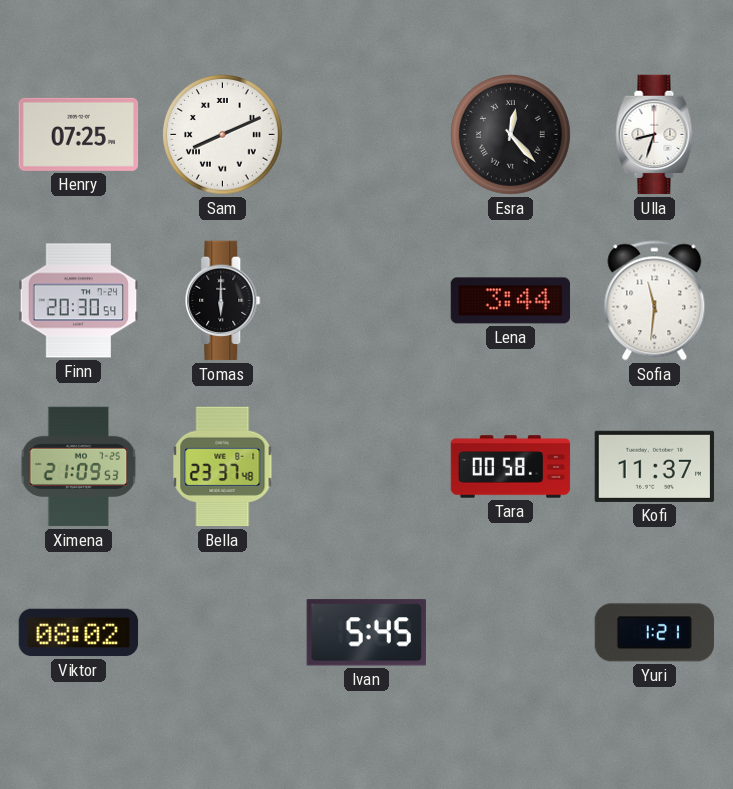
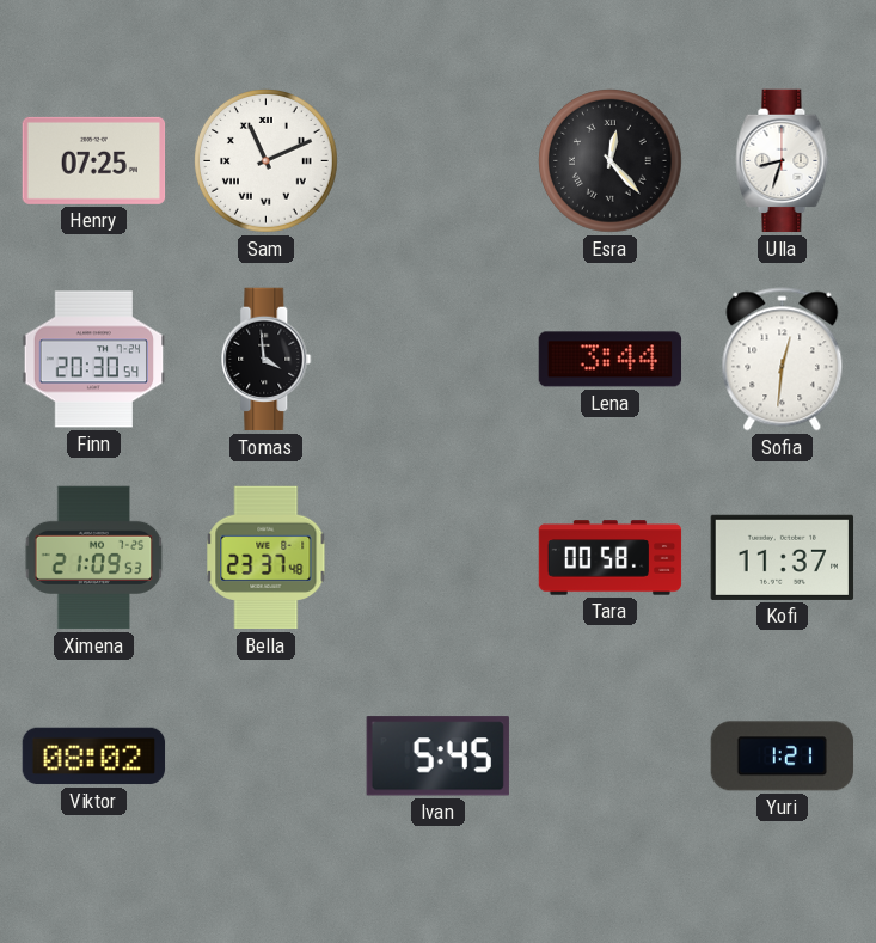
Sam: 8:11 -> 11:11 (267, 161)
Tomas: 6:00 -> 3:59 (267, 360)
Sofia: 11:31 -> 12:31 (783, 360)
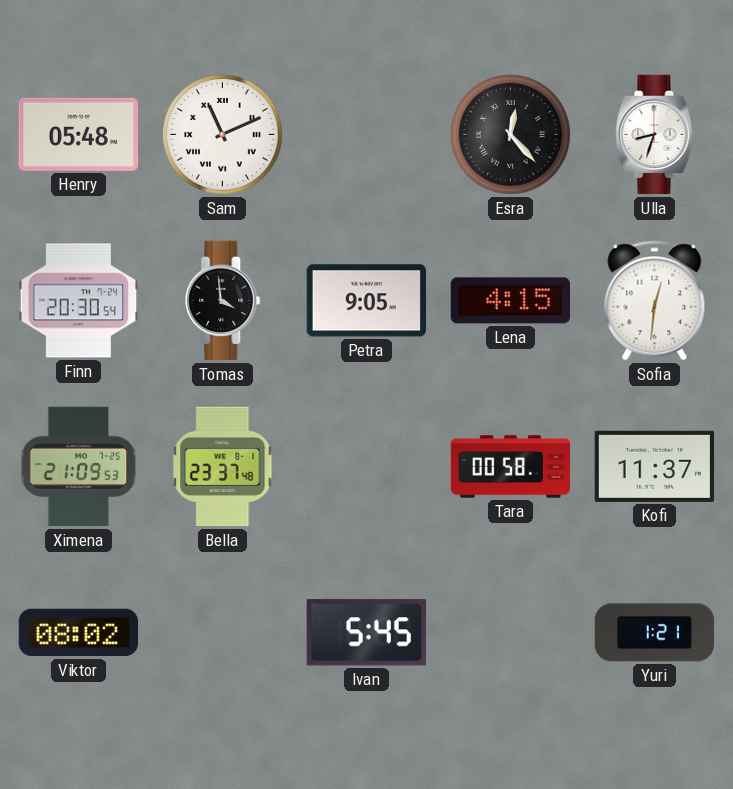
Henry: 07:25 -> 05:48 (79, 134)
Petra: none -> 9:05 (367, 301)
Lena: 3:44 -> 4:15 (511, 301)
